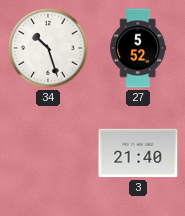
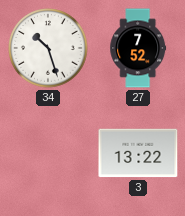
27: 5:52 -> 7:52 (138, 48)
3: 21:40 -> 13:22 (138, 153)
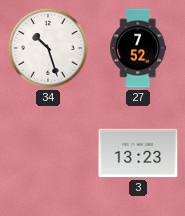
3: 13:22 -> 13:23 (138, 153)
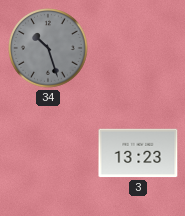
34 dial: white -> grey (48, 48)
27: 7:52 -> none (138, 48)
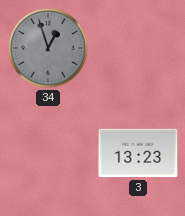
34: 10:27 -> 12:57 (48, 48)
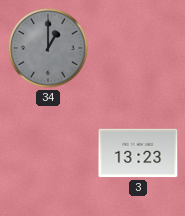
34: 12:57 -> 1:00 (48, 48)
